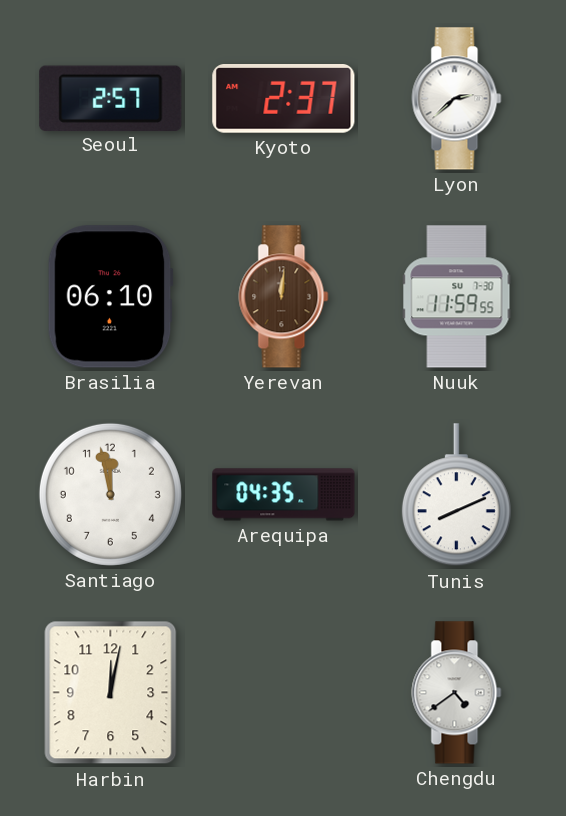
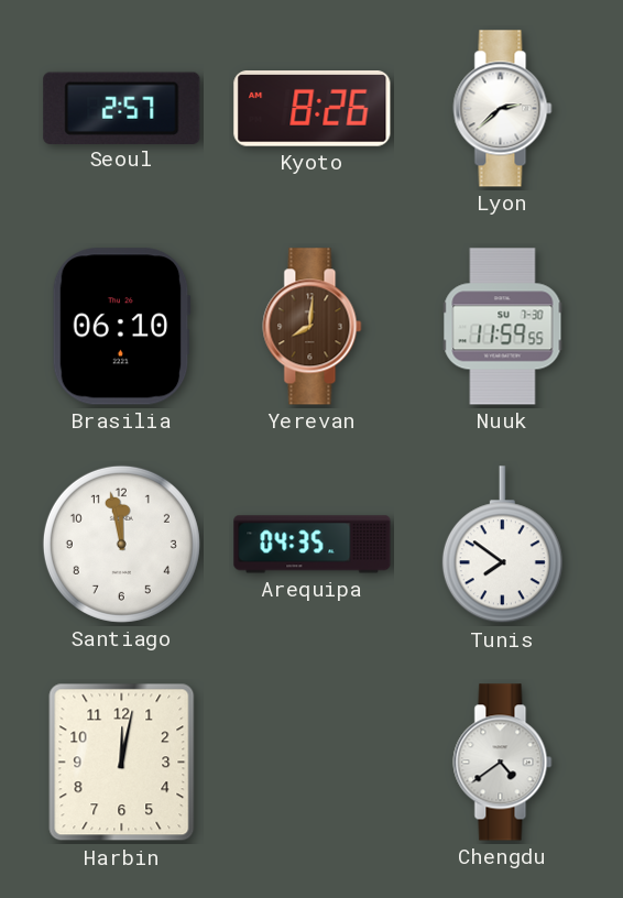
Kyoto: 2:37 -> 8:26 (313, 109)
Yerevan: 12:01 -> 8:01 (313, 327)
Tunis: 8:11 -> 7:51 (502, 545)
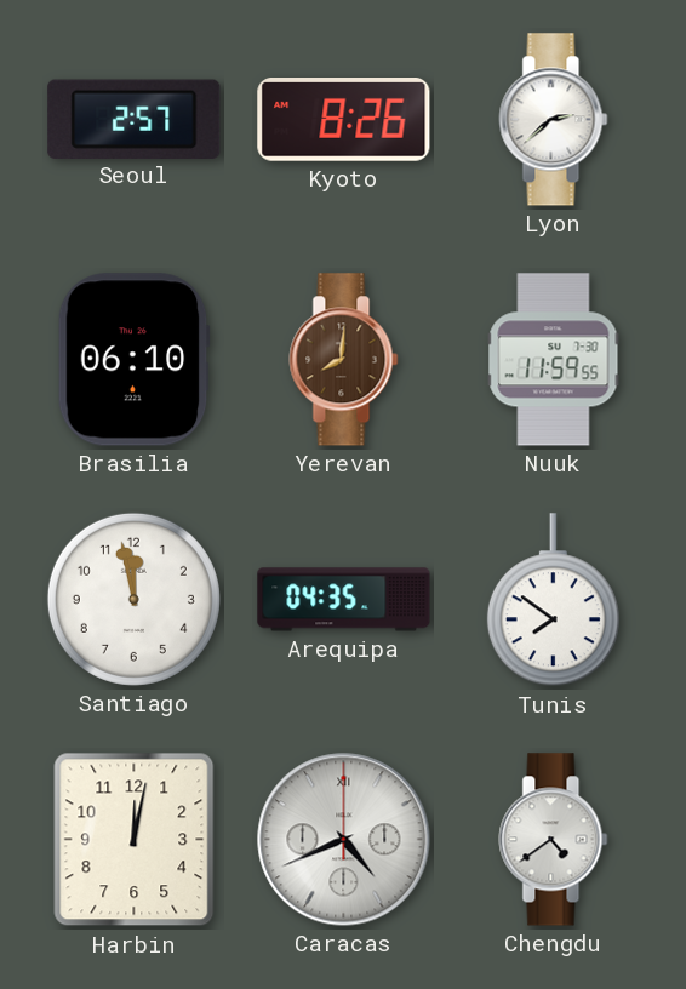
Caracas: none -> 4:41 (344, 840)
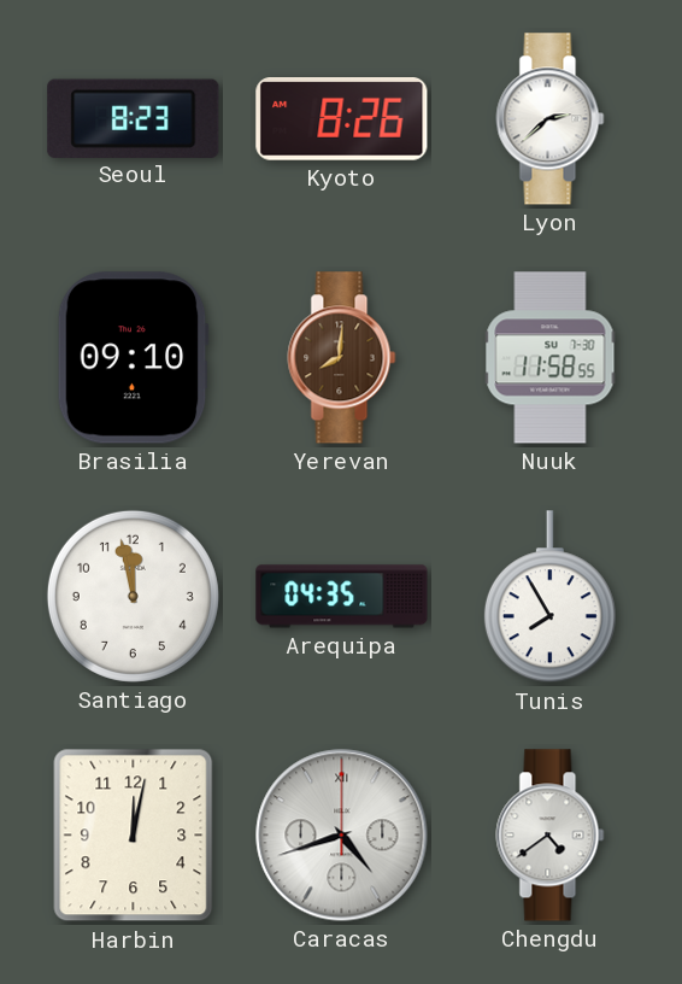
Seoul: 2:57 -> 8:23 (134, 118)
Brasilia: 06:10 -> 09:10 (133, 358)
Nuuk: 11:59 -> 11:58 (551, 358)
Tunis: 7:51 -> 7:55 (549, 597)
Caracas: 4:41 -> 4:42 (342, 836)
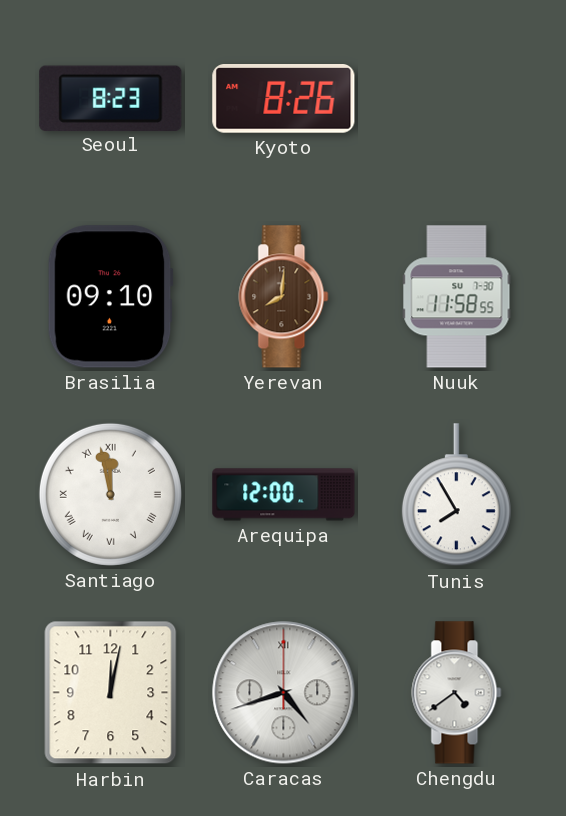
Lyon: 2:38 -> none (551, 119)
Santiago numerals: Arabic -> Roman (110, 494)
Arequipa: 04:35 -> 12:00 (284, 495)
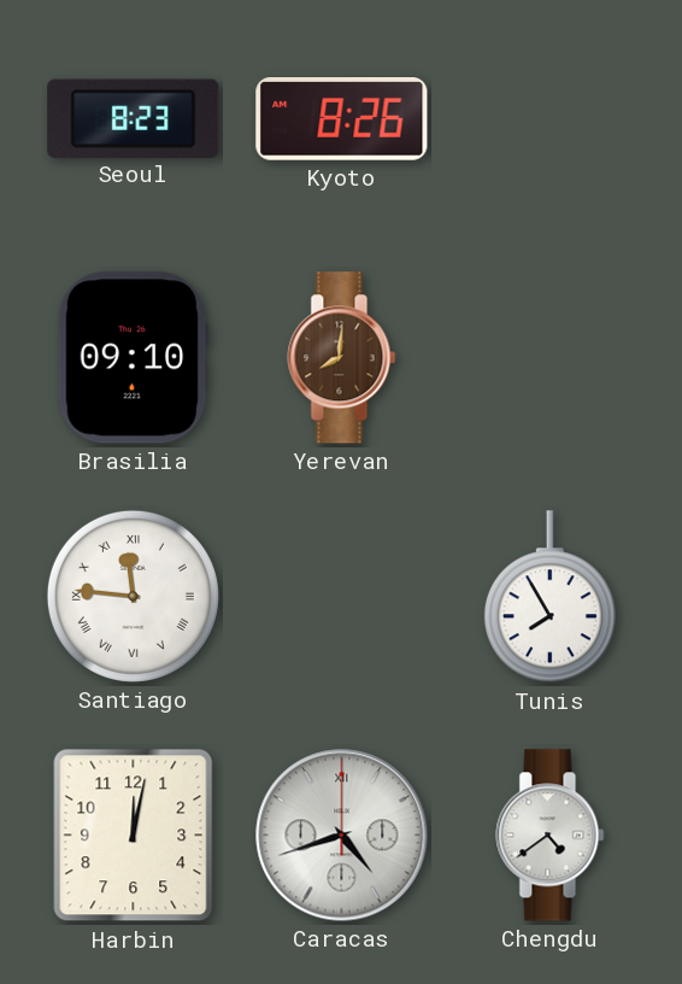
Nuuk: 11:58 -> none (457, 297)
Santiago: 11:58 -> 11:46 (133, 596)
Arequipa: 12:00 -> none (284, 495)
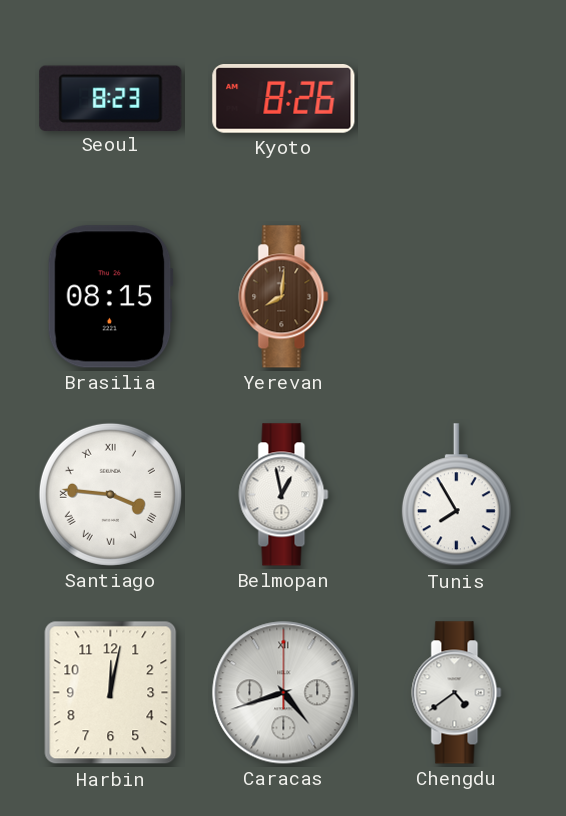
Brasilia: 09:10 -> 08:15 (110, 297)
Santiago: 11:46 -> 3:46 (110, 494)
Belmopan: none -> 12:58 (284, 495)
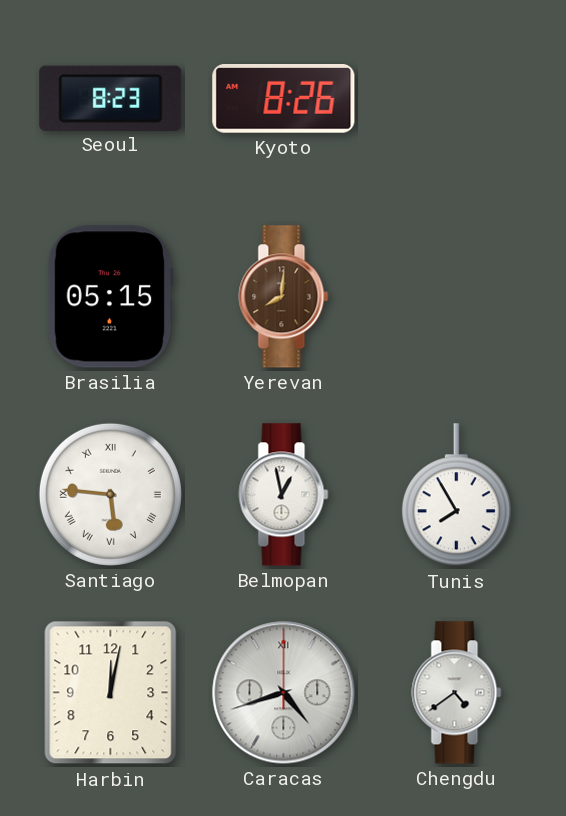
Brasilia: 08:15 -> 05:15 (110, 297)
Santiago: 3:46 -> 5:46 (110, 494)
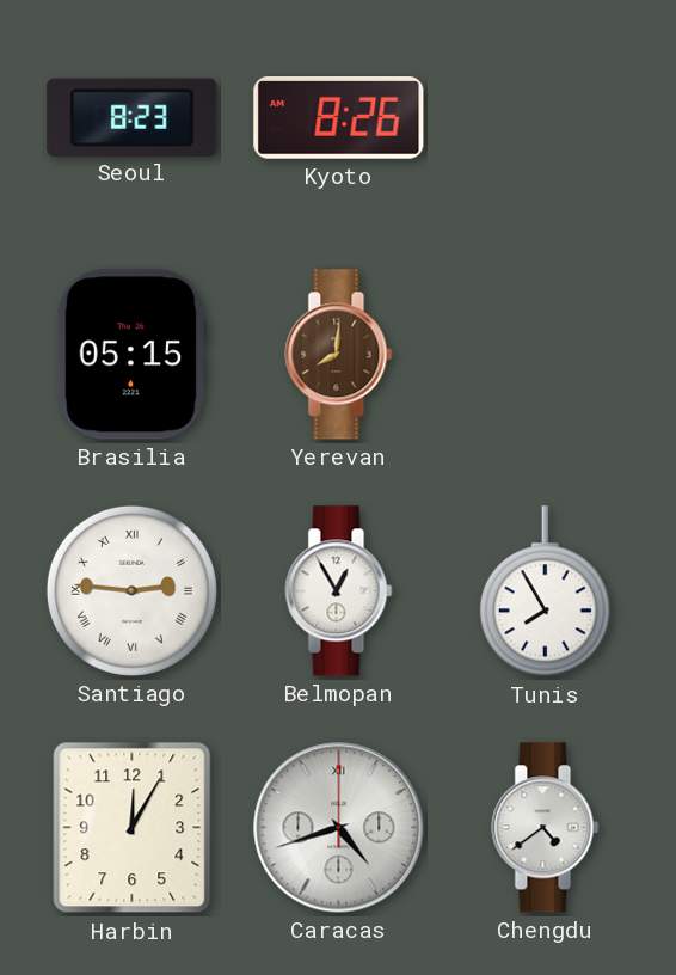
Santiago: 5:46 -> 2:46 (131, 590)
Belmopan: 12:58 -> 12:55 (339, 591)
Harbin: 12:02 -> 12:05 (133, 828)
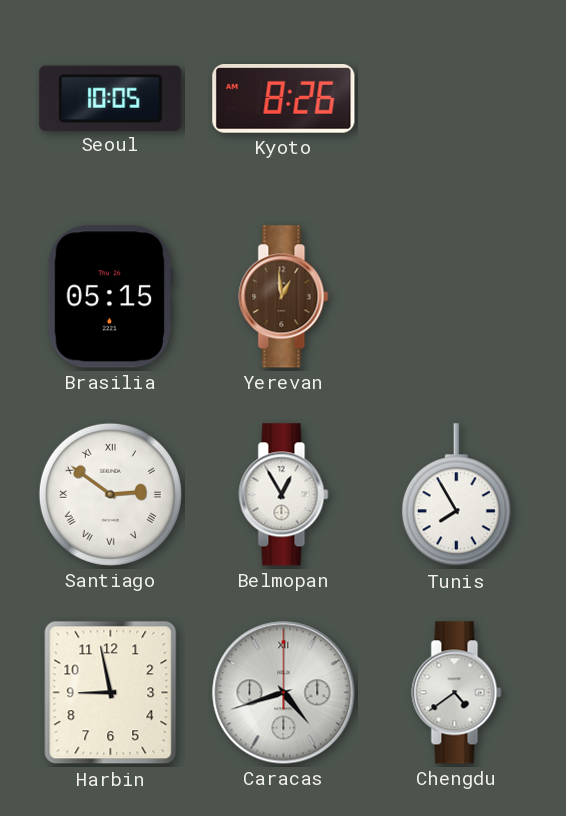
Seoul: 8:23 -> 10:05 (111, 98)
Yerevan: 8:01 -> 12:59 (284, 297)
Santiago: 2:46 -> 2:51 (110, 494)
Harbin: 12:05 -> 8:58 (111, 693)
